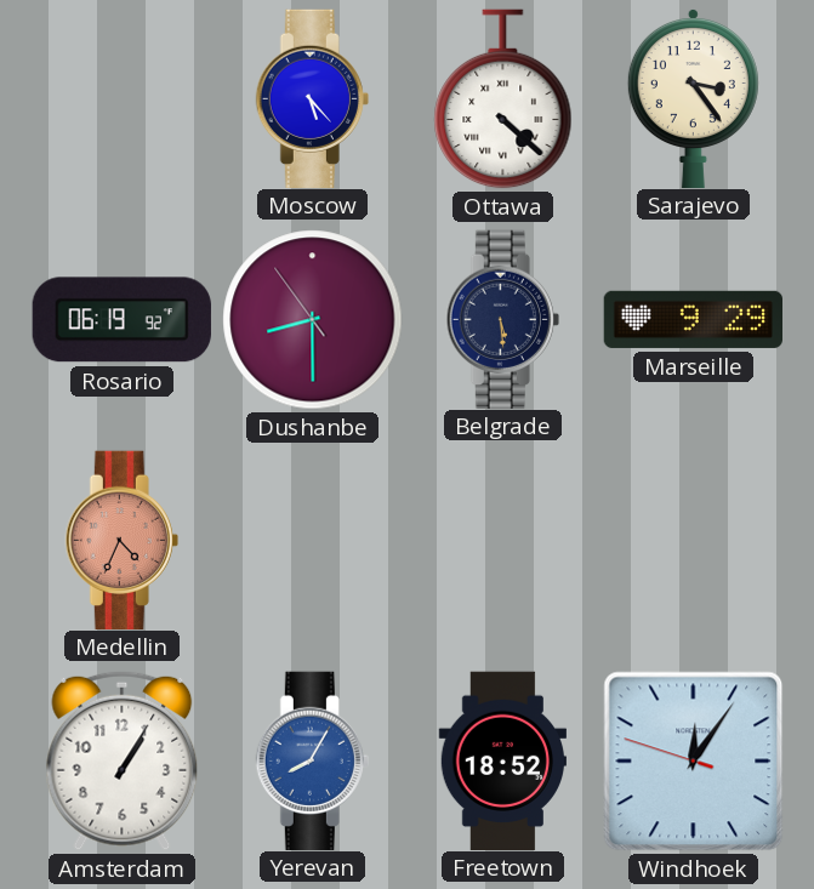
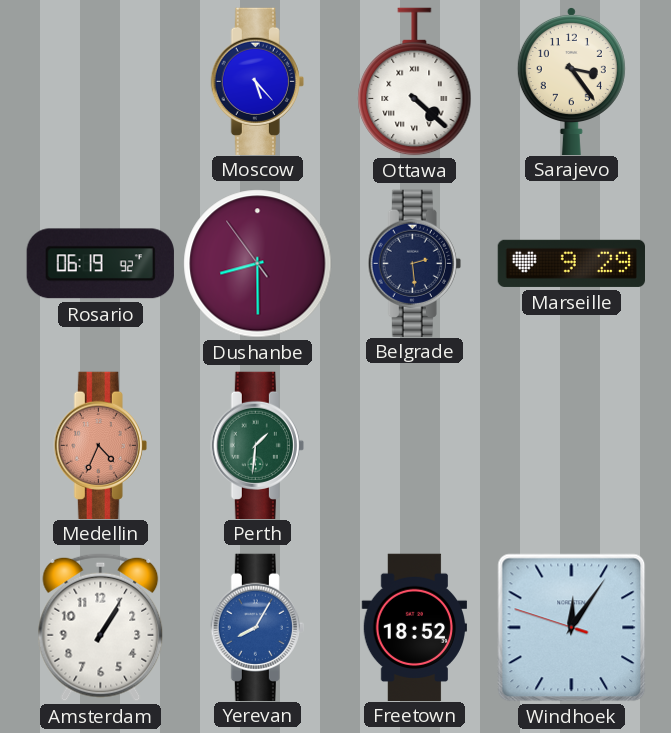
Belgrade: 5:29 -> 2:29 (414, 263)
Perth: none -> 1:31 (257, 445)
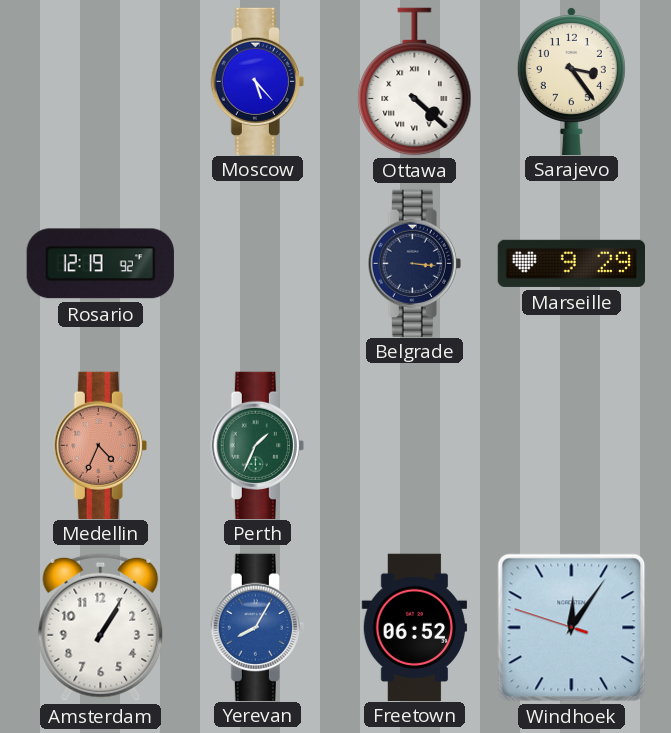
Rosario: 06:19 -> 12:19 (100, 264)
Dushanbe: 8:29 -> none (258, 264)
Belgrade: 2:29 -> 3:16 (414, 263)
Perth: 1:31 -> 1:34 (257, 445)
Freetown: 18:52 -> 06:52 (414, 627)
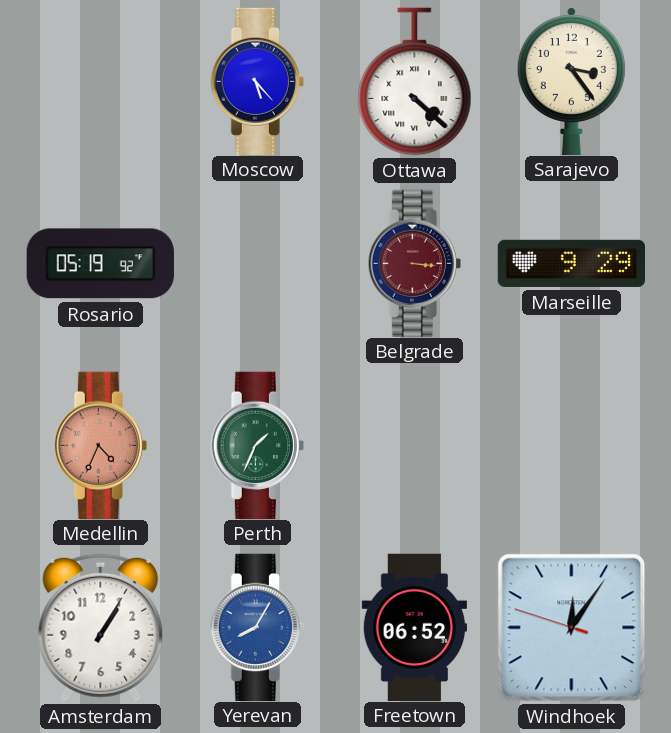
Rosario: 12:19 -> 05:19 (100, 264)
Belgrade dial: navy -> burgundy (414, 263)
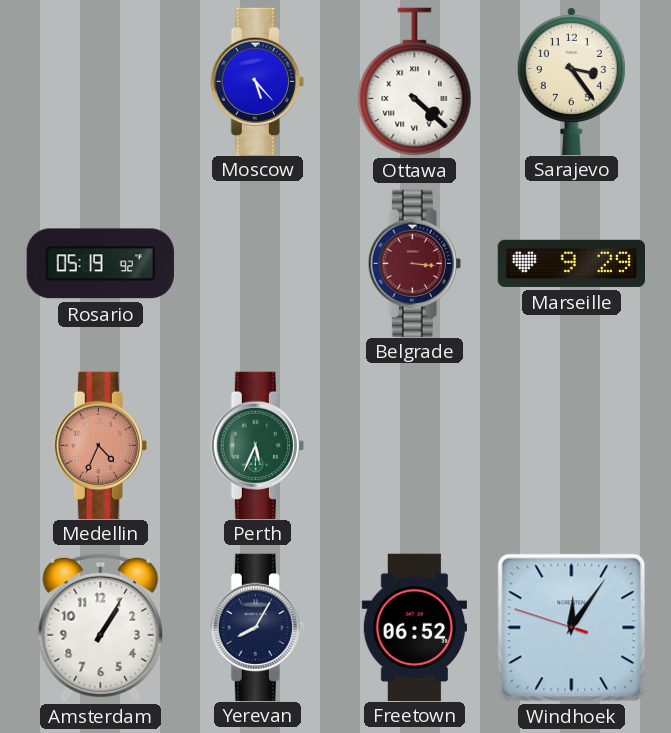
Perth: 1:34 -> 5:34 (257, 445)
Yerevan dial: blue -> navy (257, 627)
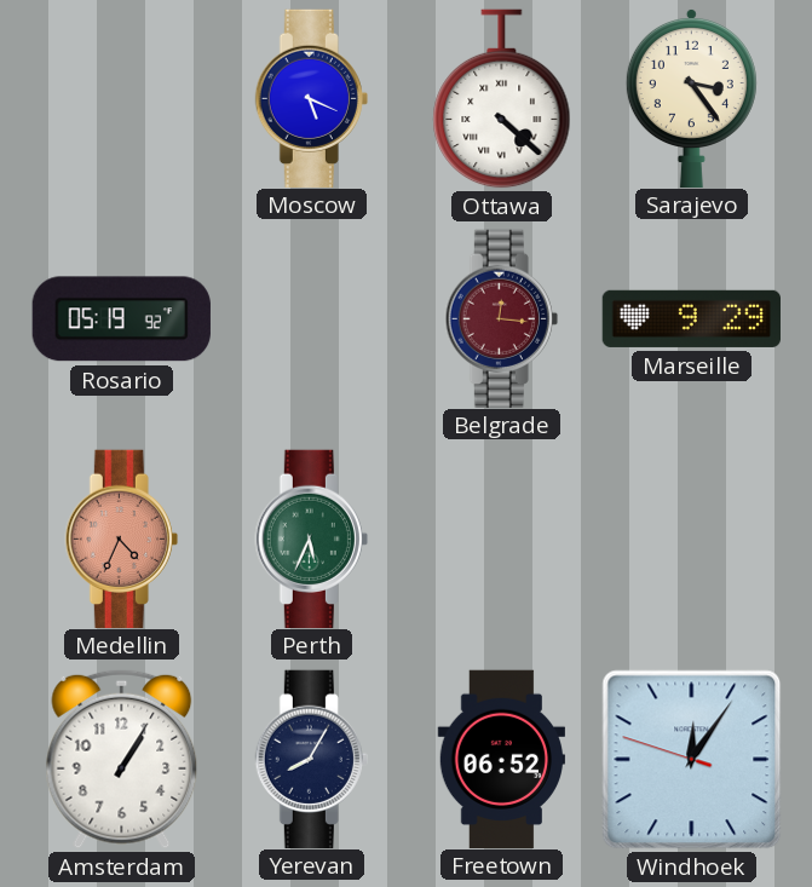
Moscow: 5:23 -> 5:19 (311, 98)
Belgrade: 3:16 -> 12:16 (501, 318)
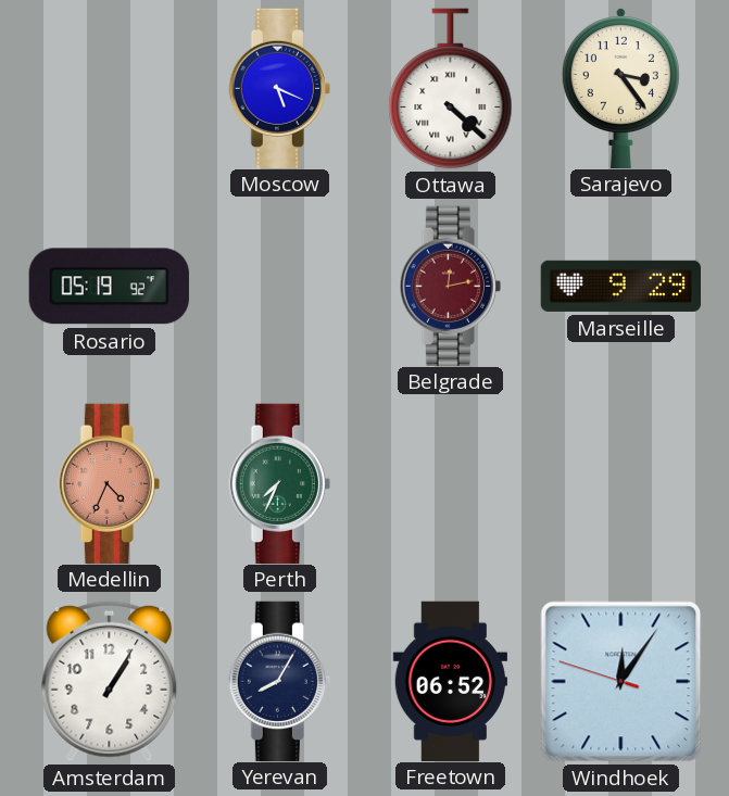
Belgrade: 12:16 -> 12:13 (450, 286)
Perth: 5:34 -> 7:34 (279, 483)
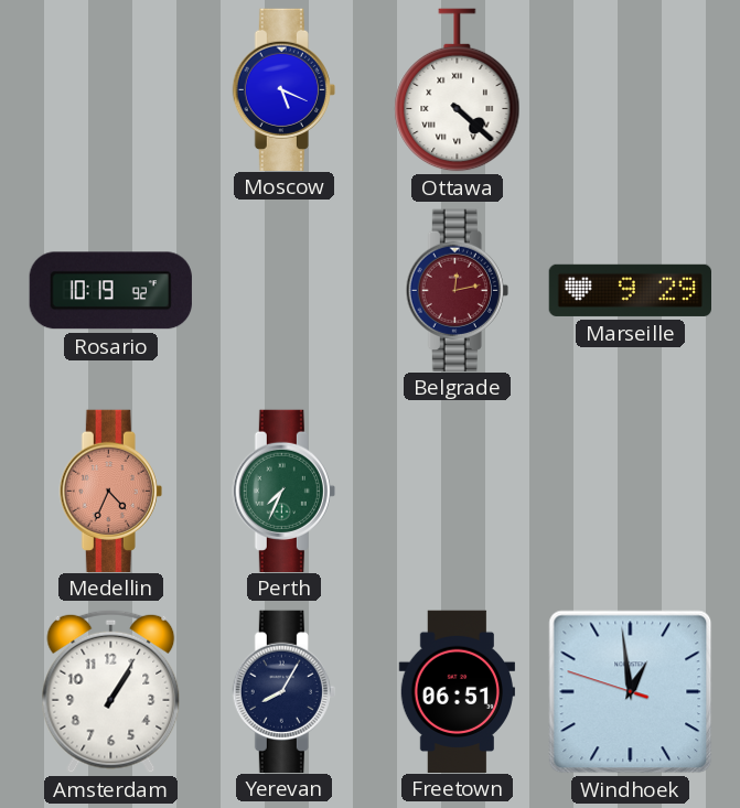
Sarajevo: 3:24 -> none (620, 87)
Rosario: 05:19 -> 10:19 (110, 291)
Freetown: 06:52 -> 06:51 (457, 691)
Windhoek: 12:05 -> 12:58 (631, 692)
